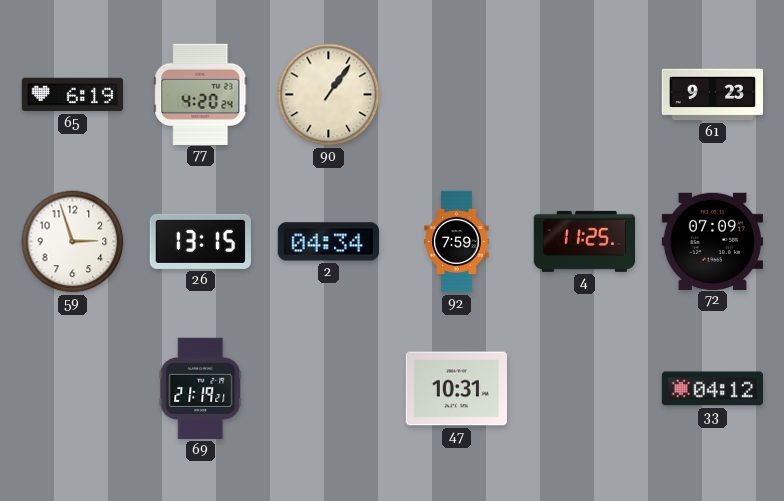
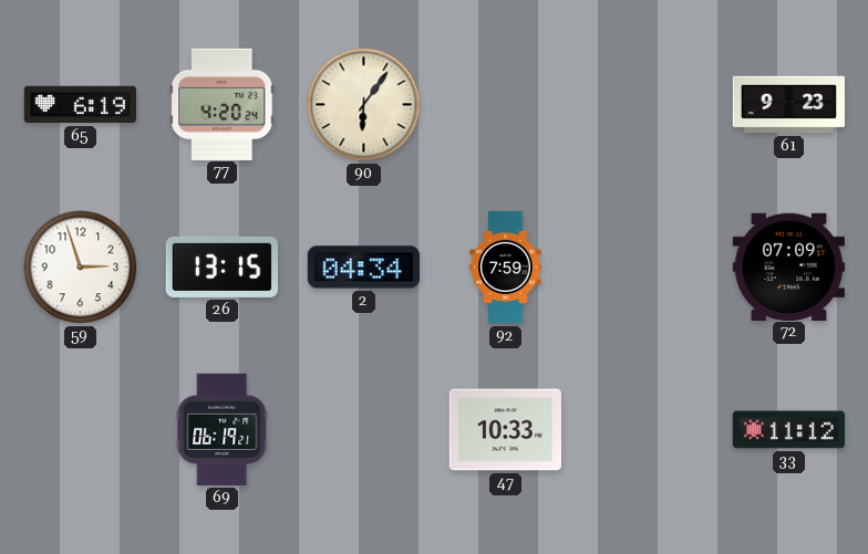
90: 1:06 -> 6:06 (364, 105)
4: 11:25 -> none (584, 241)
69: 21:19 -> 06:19 (223, 429)
47: 10:31 -> 10:33 (505, 430)
33: 04:12 -> 11:12 (788, 430)
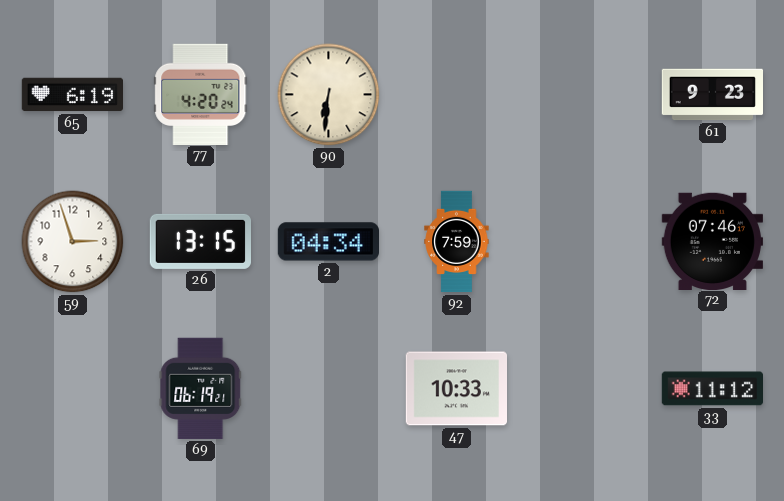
90: 6:06 -> 6:31 (329, 95)
72: 07:09 -> 07:46 (712, 241)
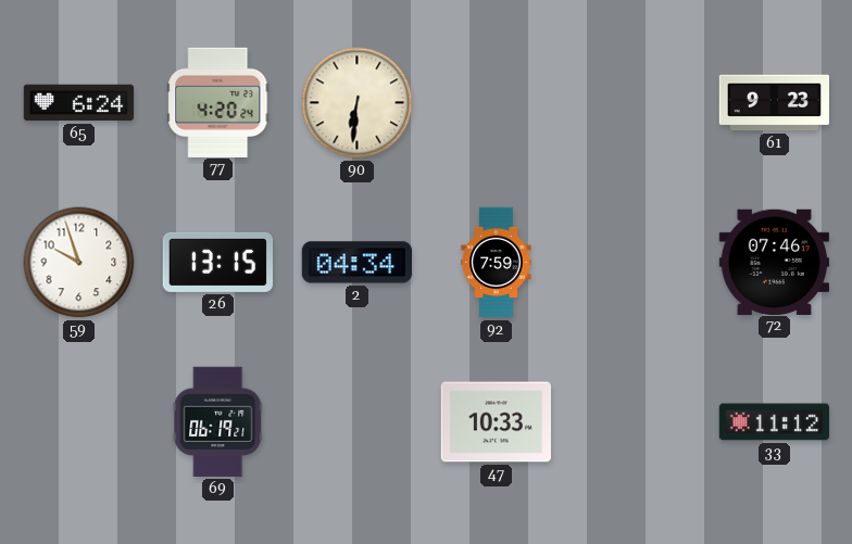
65: 6:19 -> 6:24 (78, 103)
59: 2:57 -> 9:57 (79, 263)
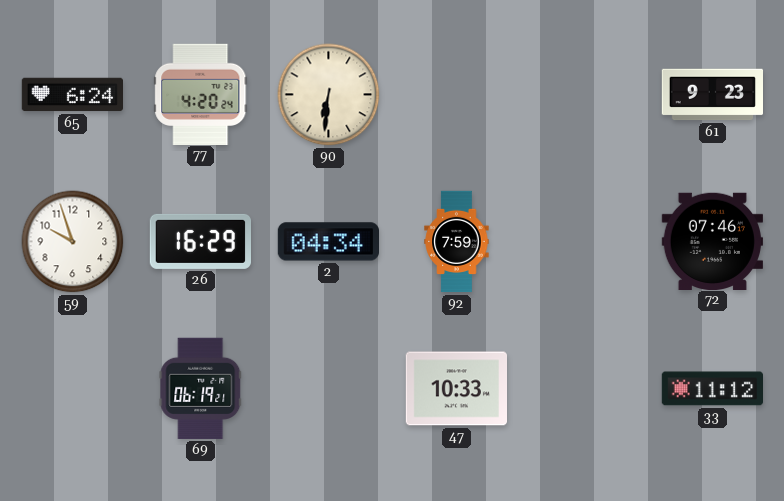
26: 13:15 -> 16:29 (200, 241)
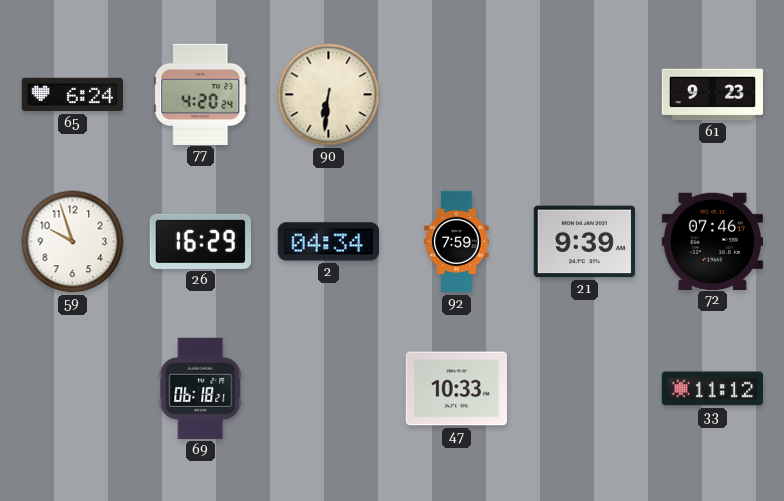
21: none -> 9:39 (584, 242)
69: 06:19 -> 06:18 (201, 388)
